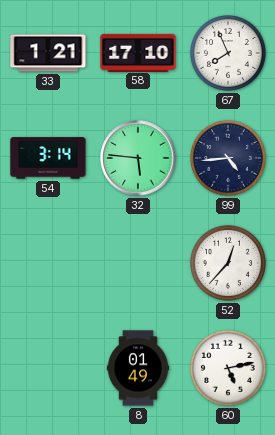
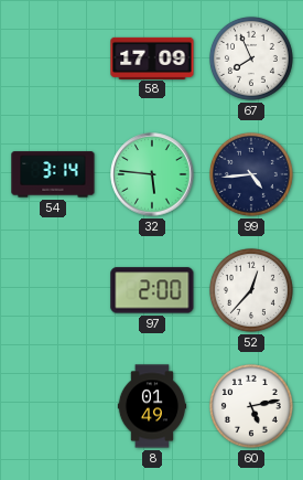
33: 1:21 -> none (48, 53)
58: 17:10 -> 17:09 (152, 57)
97: none -> 2:00 (152, 290)
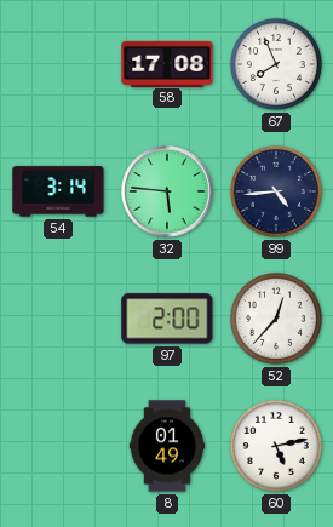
58: 17:09 -> 17:08 (167, 63)
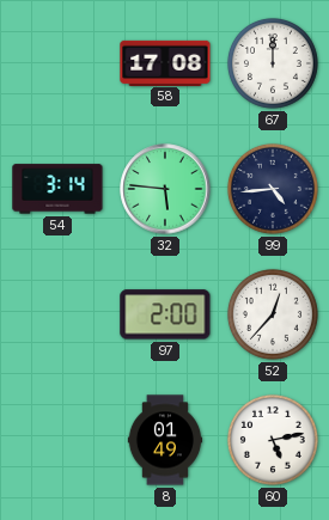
67: 7:56 -> 12:00 (273, 63)
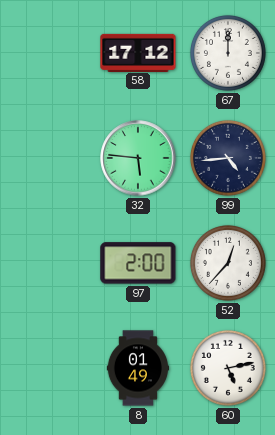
58: 17:08 -> 17:12 (138, 52)
54: 3:14 -> none (57, 189)
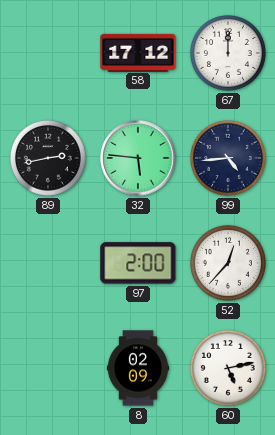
89: none -> 2:43 (48, 158)
8: 01:49 -> 02:09 (138, 368)
